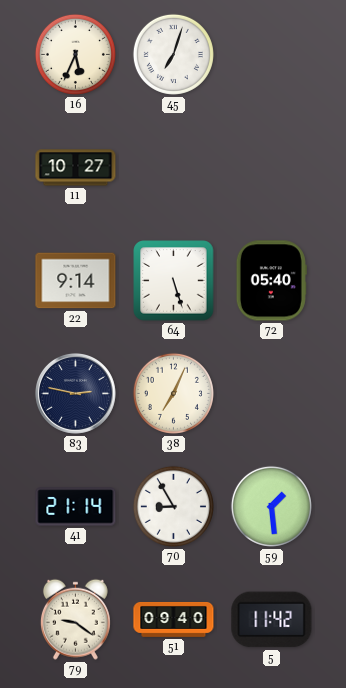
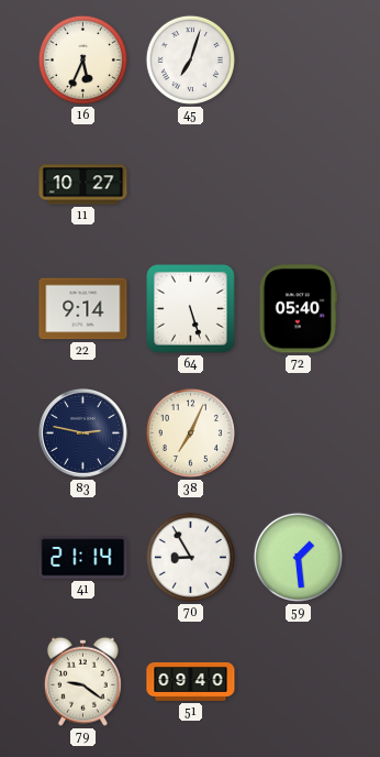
5: 11:42 -> none (272, 620)
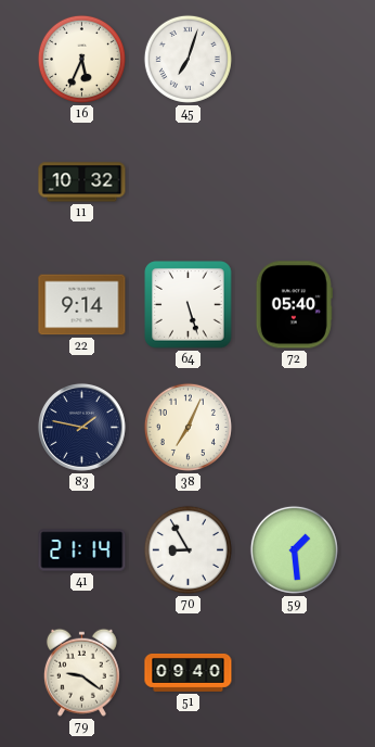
11: 10:27 -> 10:32 (82, 182)
83: 2:47 -> 1:47 (81, 427)
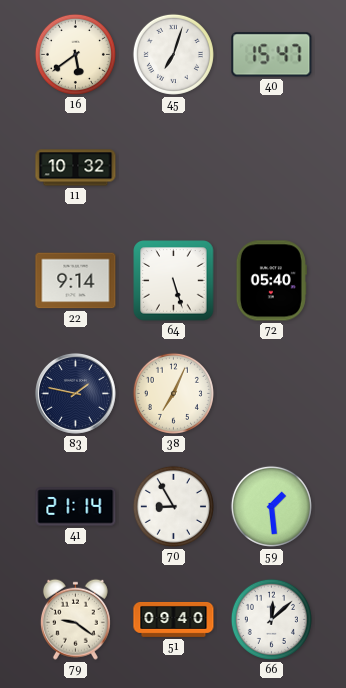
16: 5:34 -> 5:39 (75, 54)
40: none -> 15:47 (272, 55)
66: none -> 12:08 (271, 619)
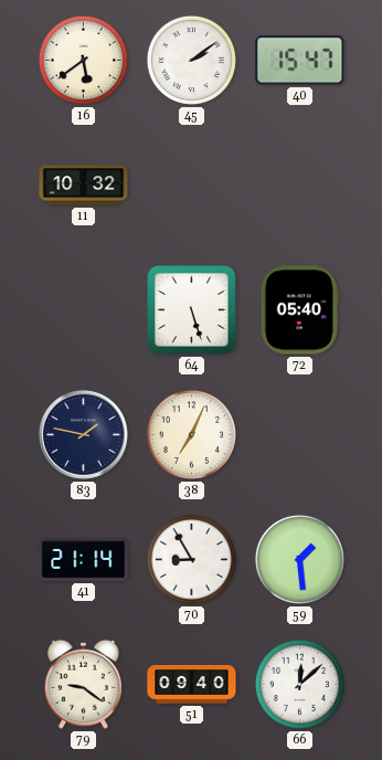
45: 7:03 -> 2:09 (191, 60)
22: 9:14 -> none (76, 281)
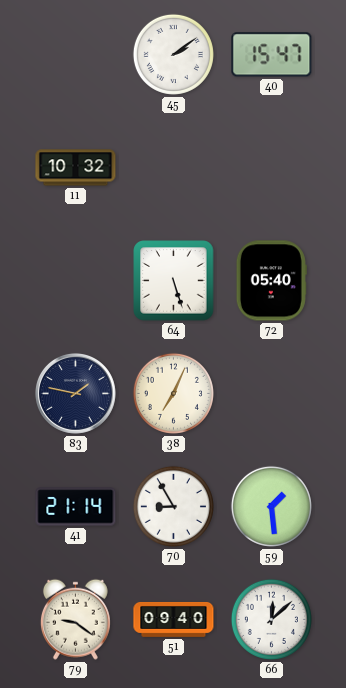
16: 5:39 -> none (83, 60)
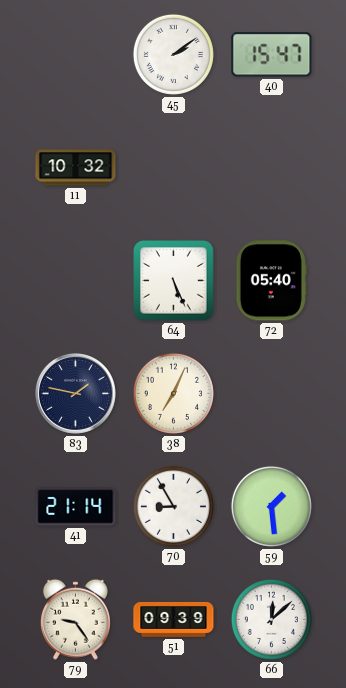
64: 5:27 -> 5:26 (174, 281)
79: 9:21 -> 9:24 (75, 619)
51: 09:40 -> 09:39 (174, 619)
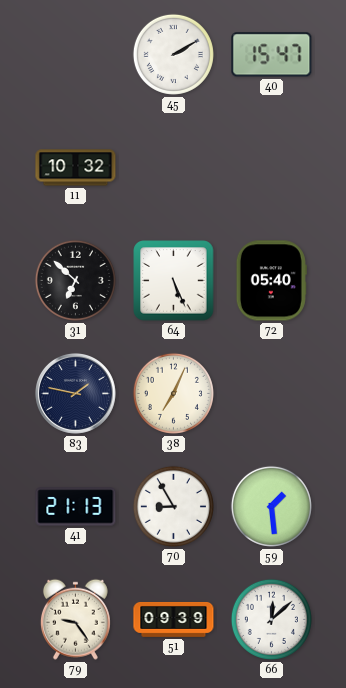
45: 2:09 -> 2:10 (173, 54)
31: none -> 6:52 (75, 280)
41: 21:14 -> 21:13 (76, 507)
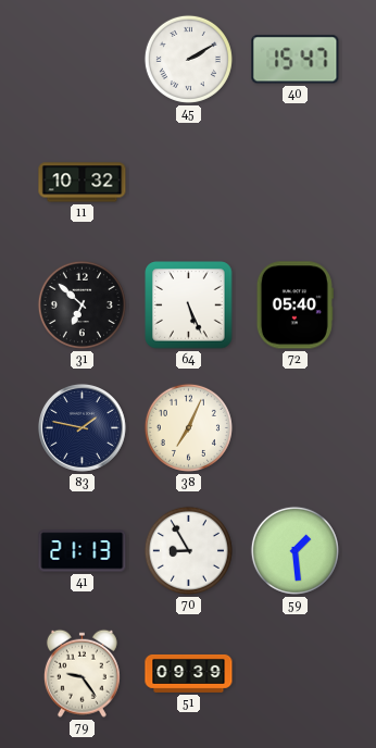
66: 12:08 -> none (271, 619)
